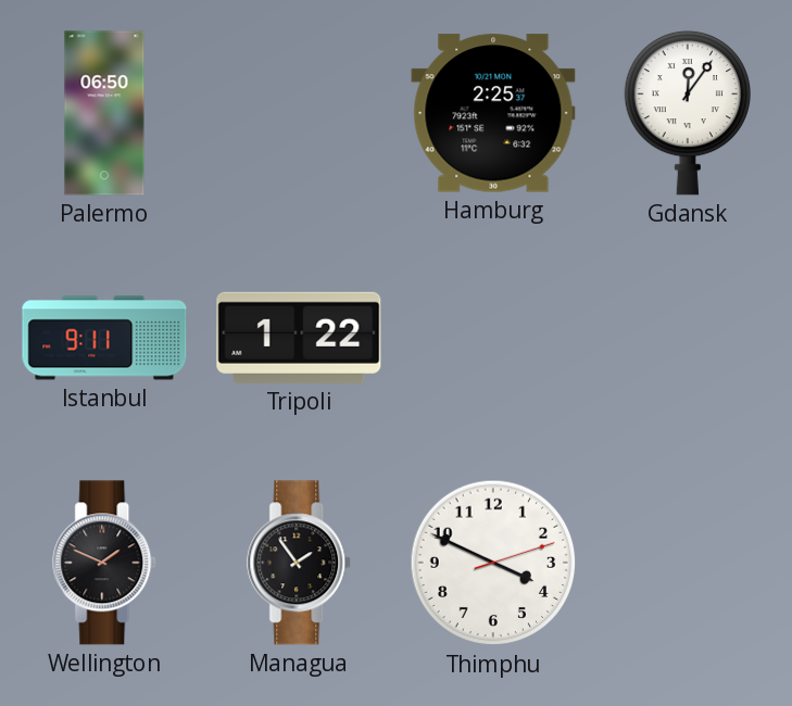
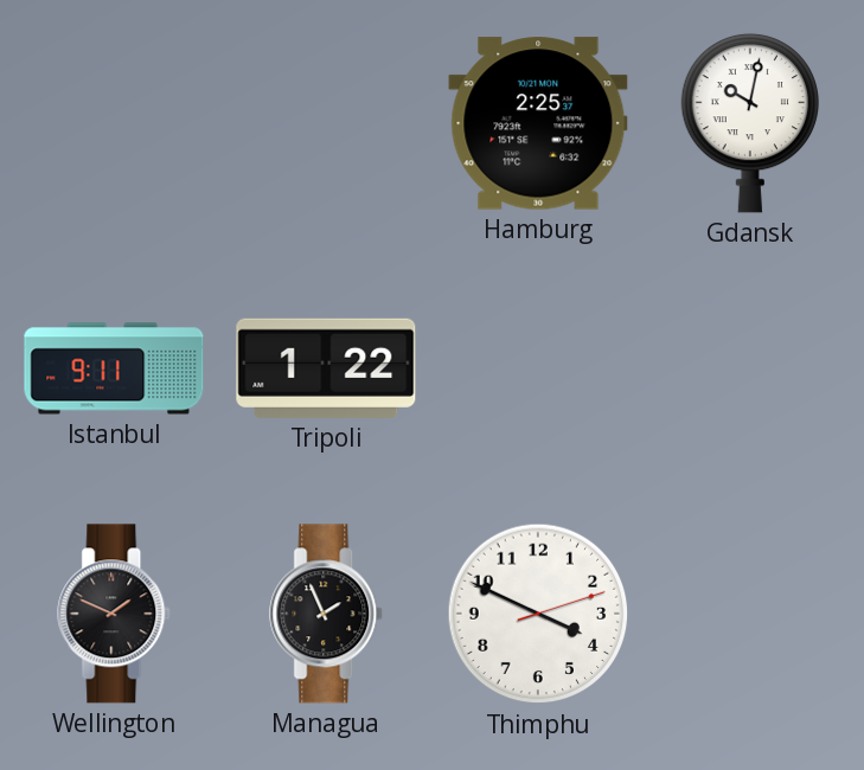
Palermo: 06:50 -> none (104, 113)
Gdansk: 12:06 -> 10:02 (749, 123)
Managua: 1:54 -> 1:56 (327, 614)
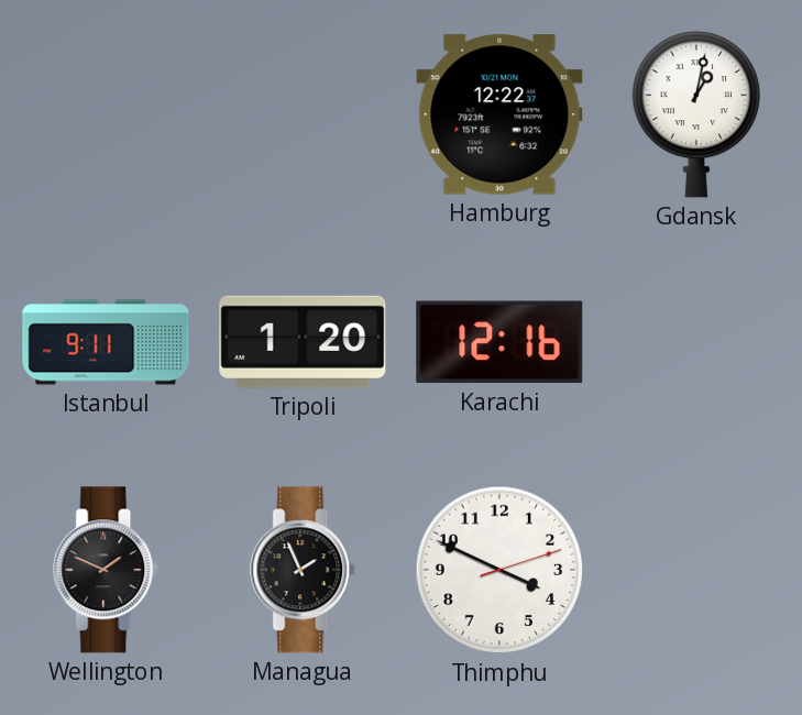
Hamburg: 2:25 -> 12:22 (499, 114)
Gdansk: 10:02 -> 1:02 (695, 114)
Tripoli: 1:22 -> 1:20 (303, 342)
Karachi: none -> 12:16 (499, 342)
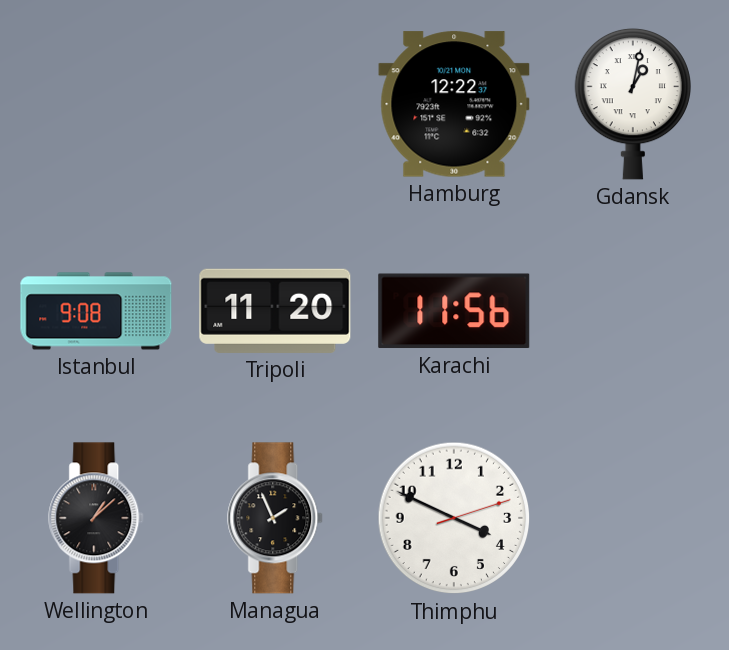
Istanbul: 9:11 -> 9:08 (96, 311)
Tripoli: 1:20 -> 11:20 (275, 311)
Karachi: 12:16 -> 11:56 (454, 311)
Wellington: 1:49 -> 1:08 (97, 518)
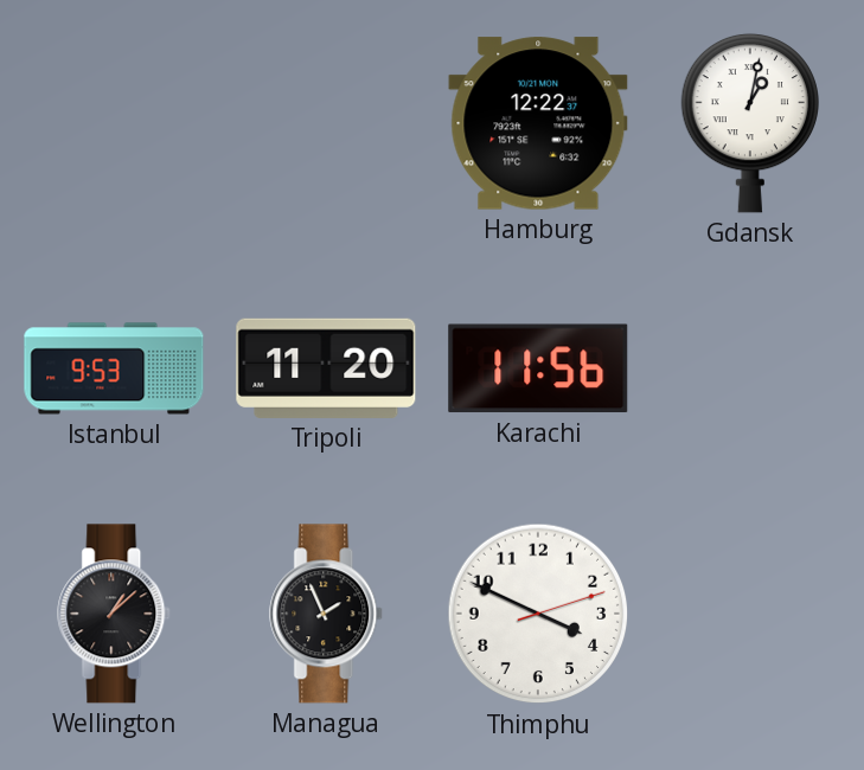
Istanbul: 9:08 -> 9:53 (114, 368)
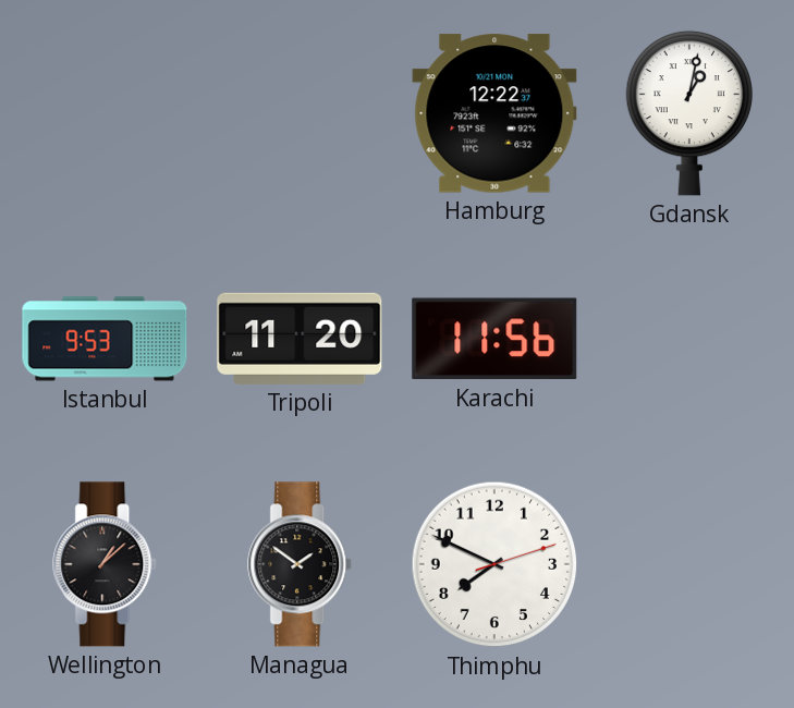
Managua: 1:56 -> 1:51 (301, 564)
Thimphu: 3:49 -> 7:49 (494, 564)
